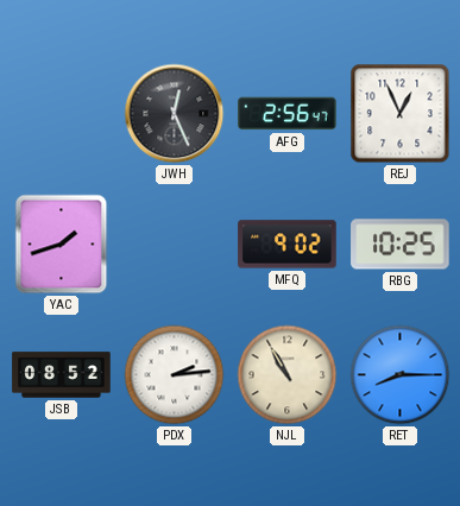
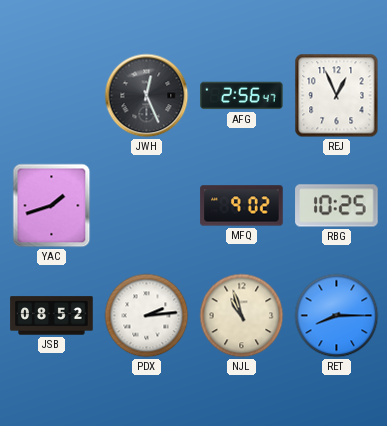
NJL: 10:55 -> 10:57 (242, 316)
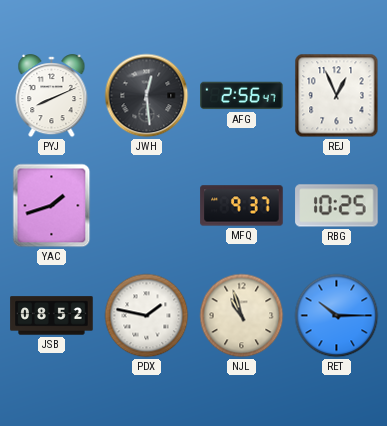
PYJ: none -> 8:11 (52, 96)
JWH: 12:26 -> 12:29 (147, 96)
MFQ: 9:02 -> 9:37 (242, 206)
PDX: 2:14 -> 1:47 (147, 316)
RET: 8:15 -> 10:15 (337, 316)
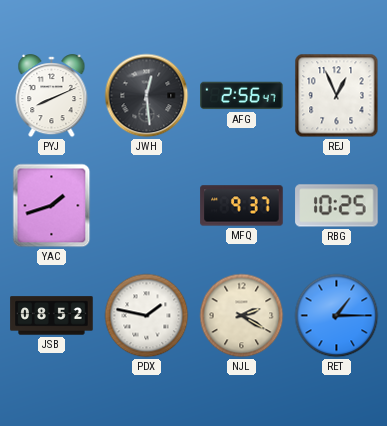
NJL: 10:57 -> 2:20 (242, 316)
RET: 10:15 -> 1:15 (337, 316)
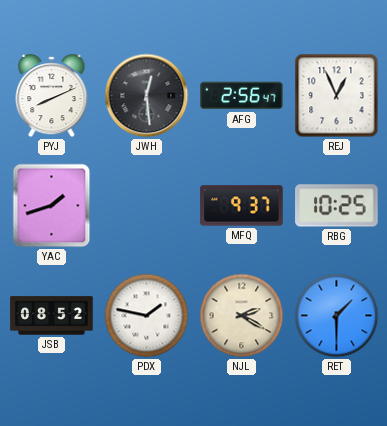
RET: 1:15 -> 1:30 (337, 316)
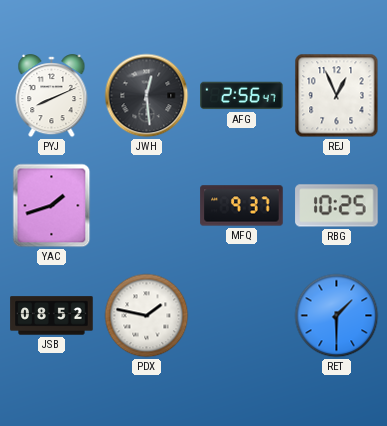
NJL: 2:20 -> none (242, 316)
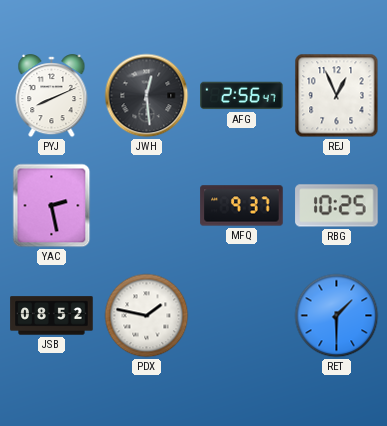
YAC: 1:42 -> 2:28 (52, 206)
